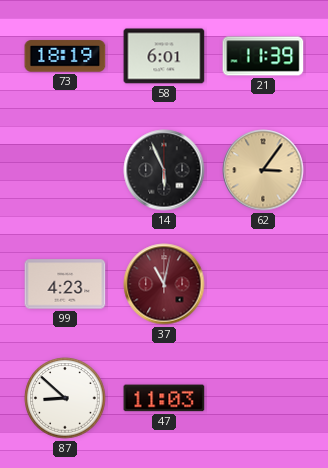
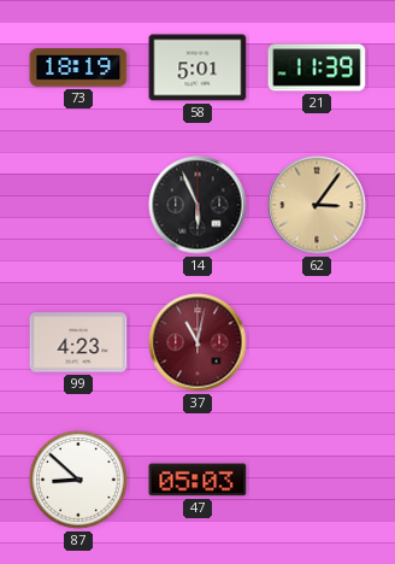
58: 6:01 -> 5:01 (197, 67)
47: 11:03 -> 05:03 (197, 480)
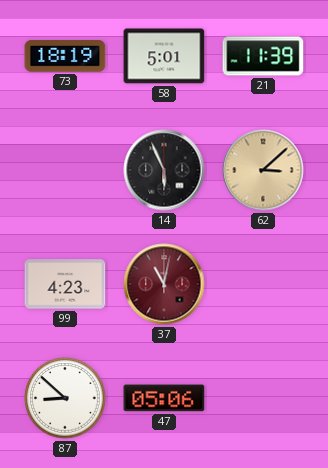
62: 3:06 -> 3:08 (263, 170)
47: 05:03 -> 05:06 (164, 398)
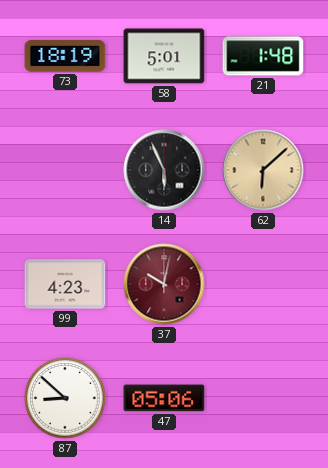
21: 11:39 -> 1:48 (263, 56)
62: 3:08 -> 6:08 (263, 170)
37: 11:02 -> 10:02 (164, 284)
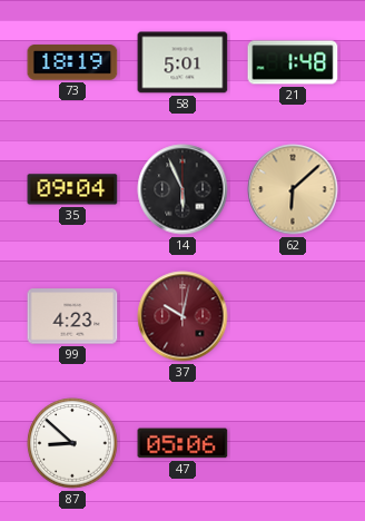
35: none -> 09:04 (72, 189)
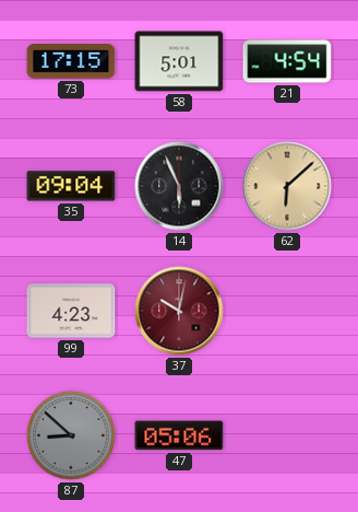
73: 18:19 -> 17:15 (71, 61)
21: 1:48 -> 4:54 (287, 61)
87 dial: white -> grey (71, 435)
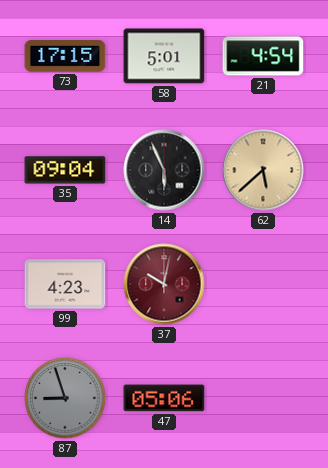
62: 6:08 -> 5:38 (263, 170)
87: 8:52 -> 8:57 (65, 398)
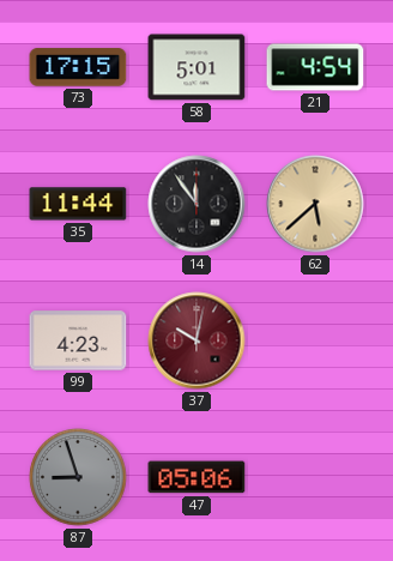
35: 09:04 -> 11:44 (78, 204)
14: 5:56 -> 11:54 (196, 204)
